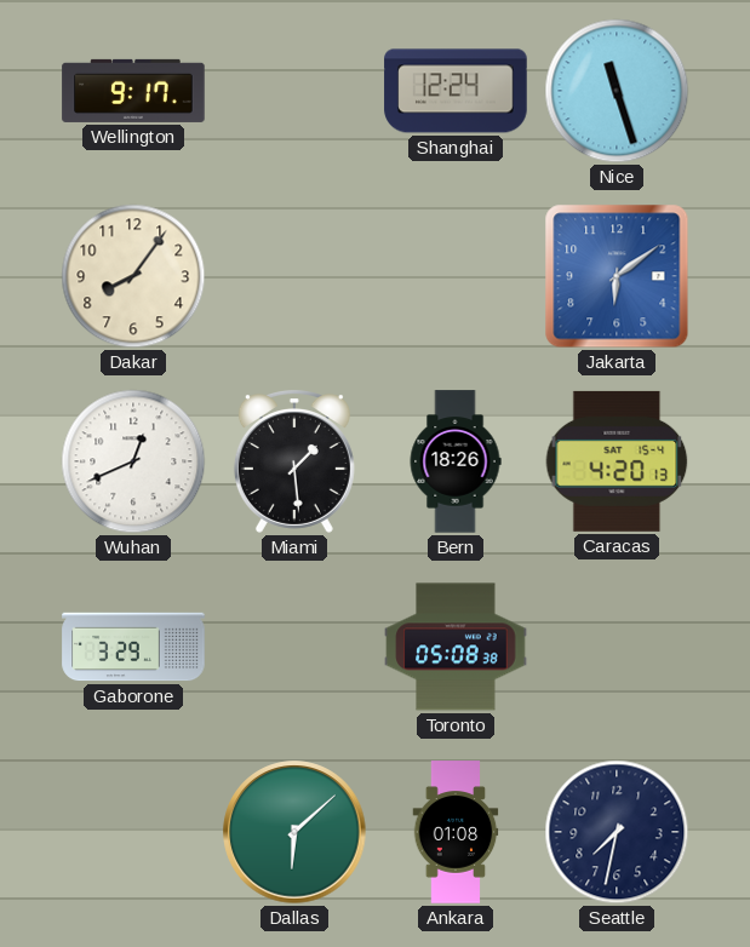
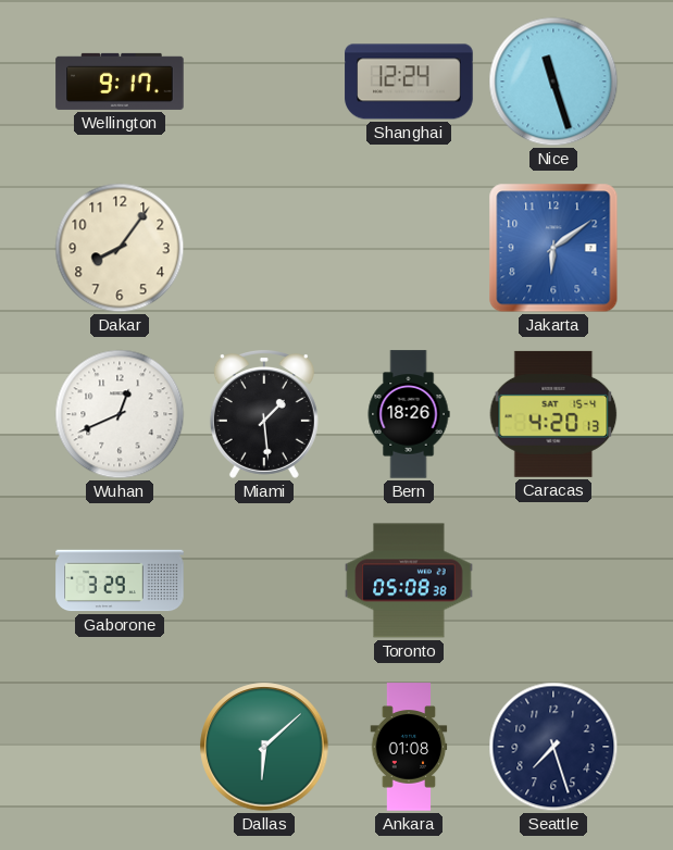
Seattle: 7:32 -> 7:27 (553, 747)
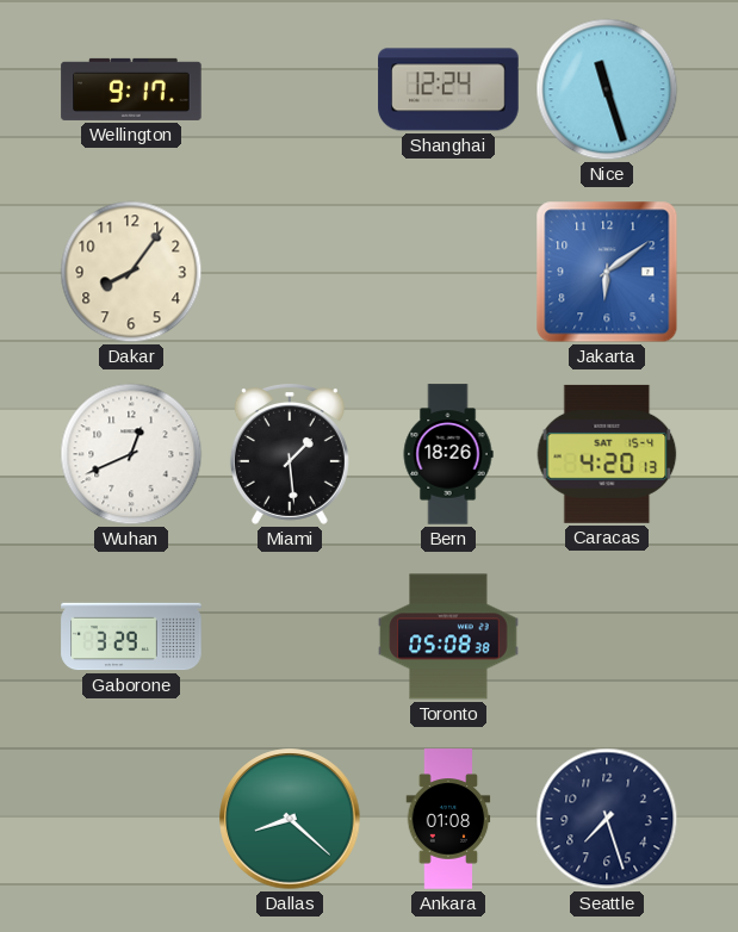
Dallas: 6:08 -> 8:22 (290, 819)
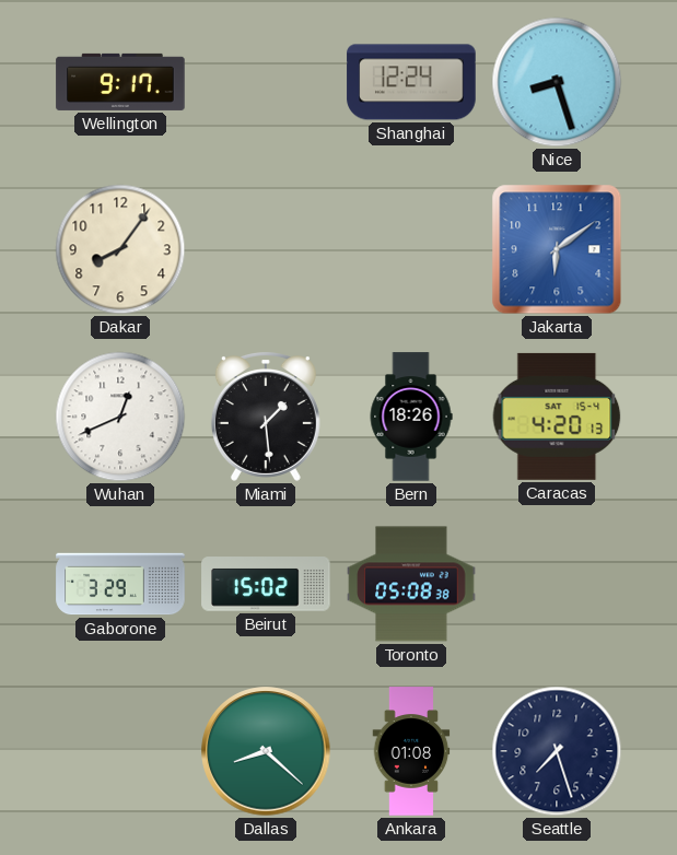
Nice: 11:27 -> 8:27 (557, 82)
Beirut: none -> 15:02 (266, 584)
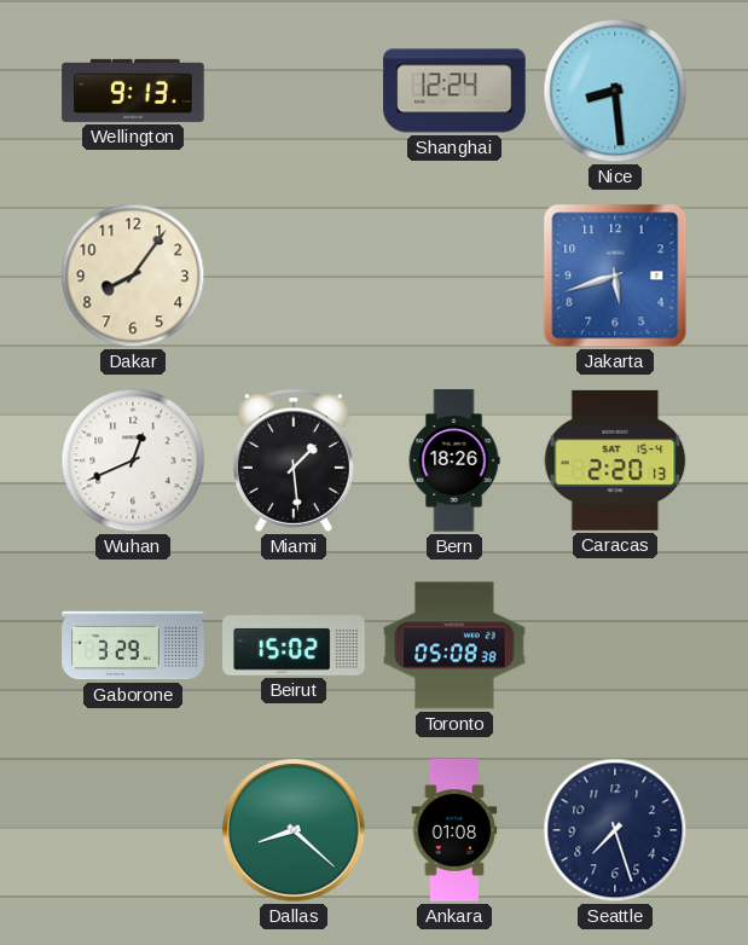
Wellington: 9:17 -> 9:13 (133, 91)
Nice: 8:27 -> 8:29 (615, 91)
Jakarta: 6:09 -> 5:42 (615, 276)
Caracas: 4:20 -> 2:20 (615, 460)
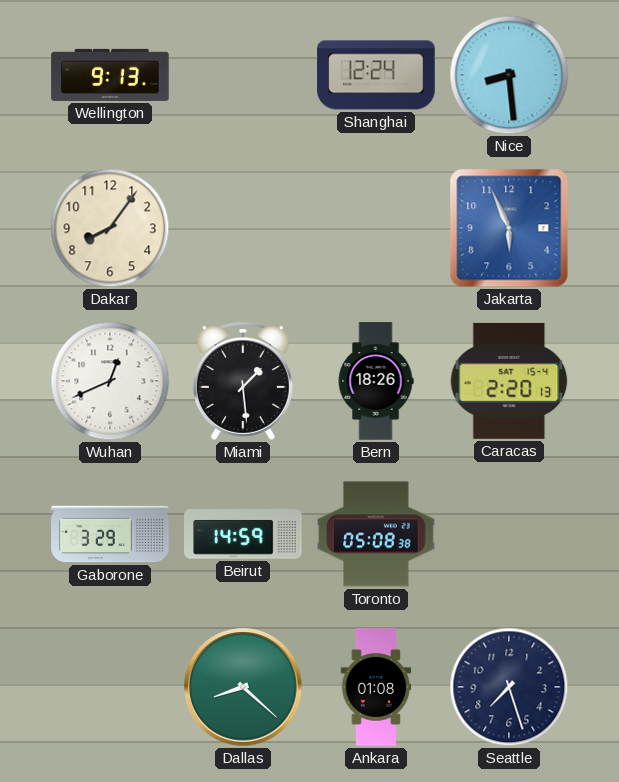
Jakarta: 5:42 -> 5:56 (509, 228)
Beirut: 15:02 -> 14:59 (243, 534)
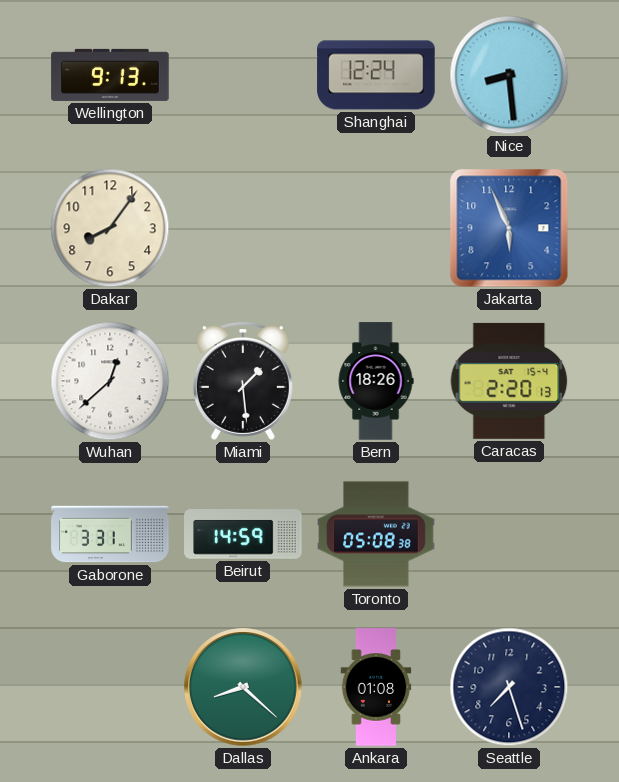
Wuhan: 12:41 -> 12:38 (110, 381)
Gaborone: 3:29 -> 3:31 (110, 534)
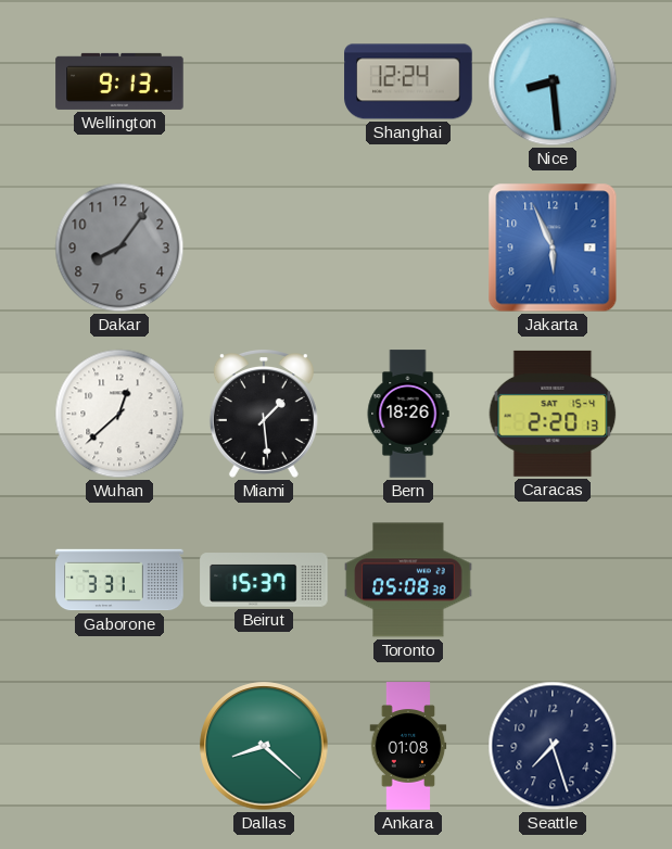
Dakar dial: cream -> grey (119, 248)
Beirut: 14:59 -> 15:37 (264, 580)
